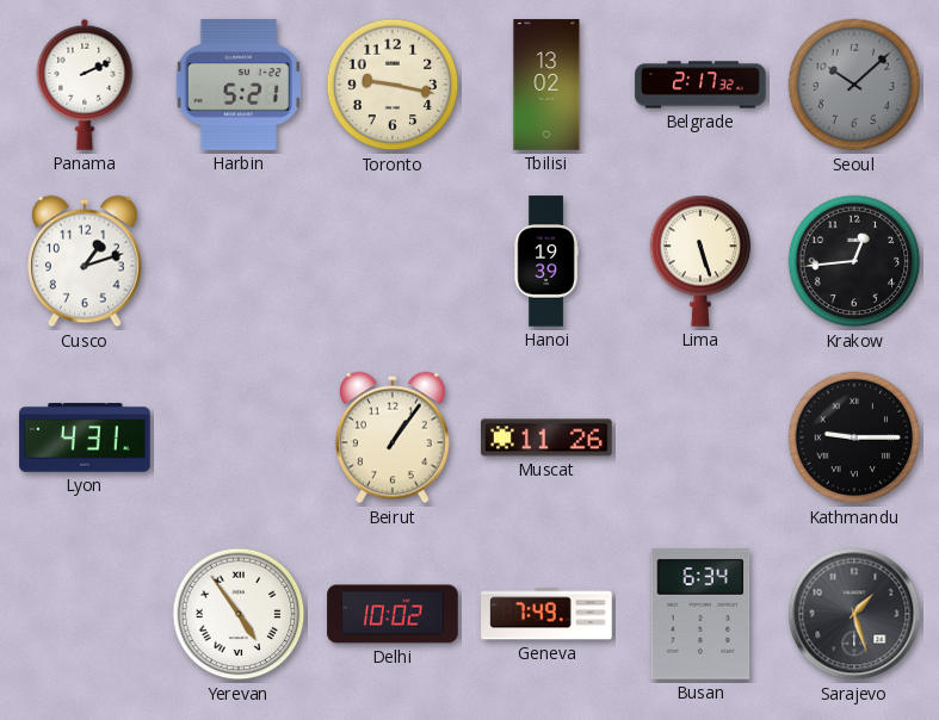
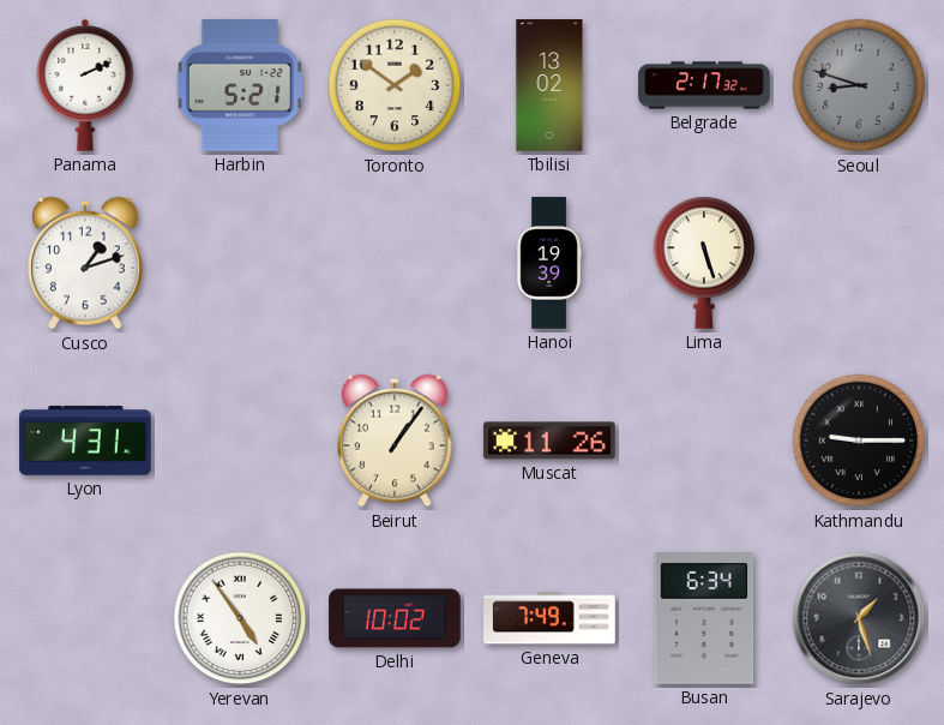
Toronto: 9:17 -> 1:51 (395, 85)
Seoul: 10:08 -> 8:48 (859, 85)
Krakow: 12:44 -> none (854, 261)
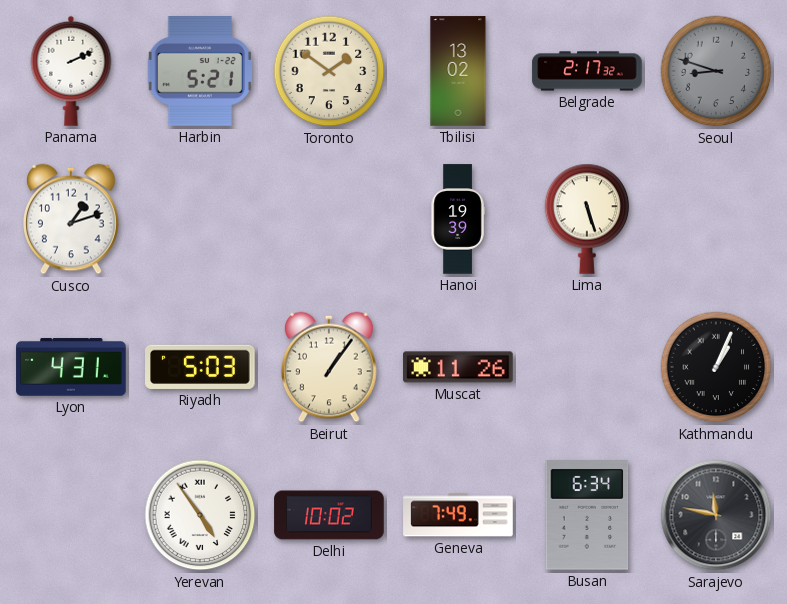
Riyadh: none -> 5:03 (200, 367)
Kathmandu: 9:15 -> 1:04 (716, 367)
Sarajevo: 1:27 -> 11:47 (716, 515)
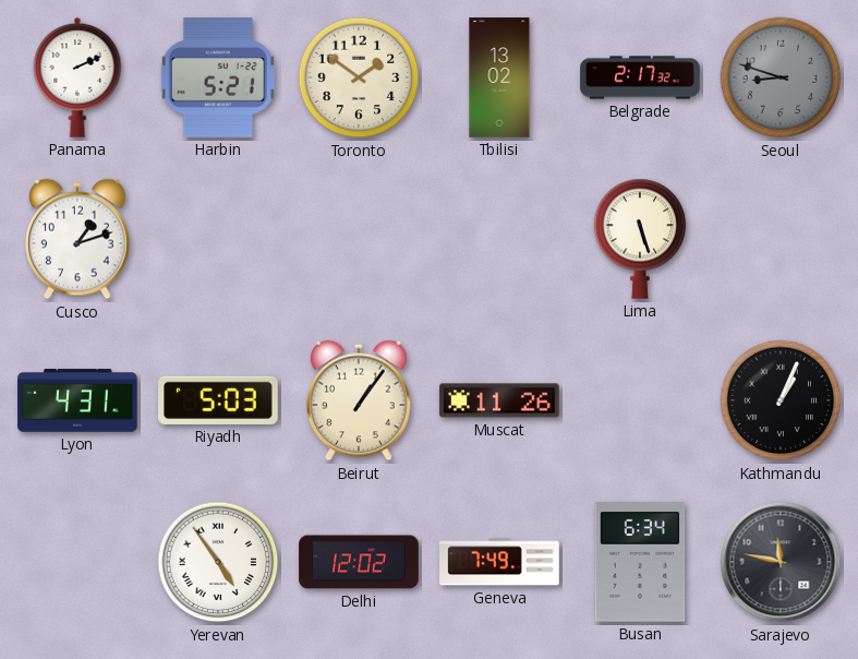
Hanoi: 19:39 -> none (458, 219)
Delhi: 10:02 -> 12:02 (359, 562)
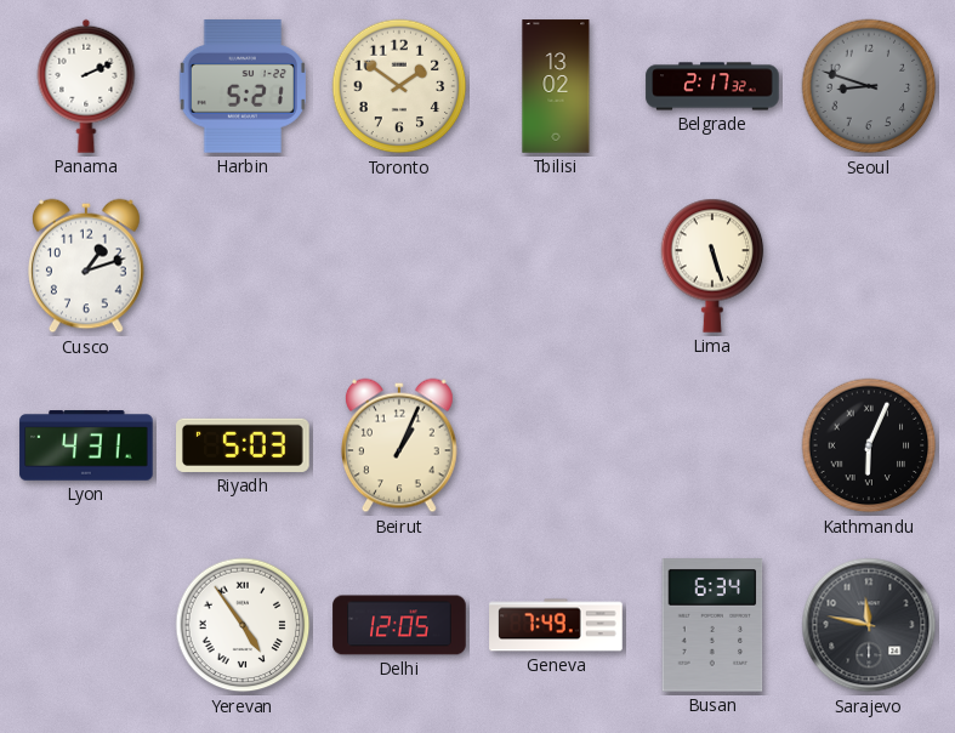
Beirut: 1:06 -> 1:04 (400, 445)
Muscat: 11:26 -> none (499, 400)
Kathmandu: 1:04 -> 6:04 (869, 445)
Delhi: 12:02 -> 12:05 (399, 625)
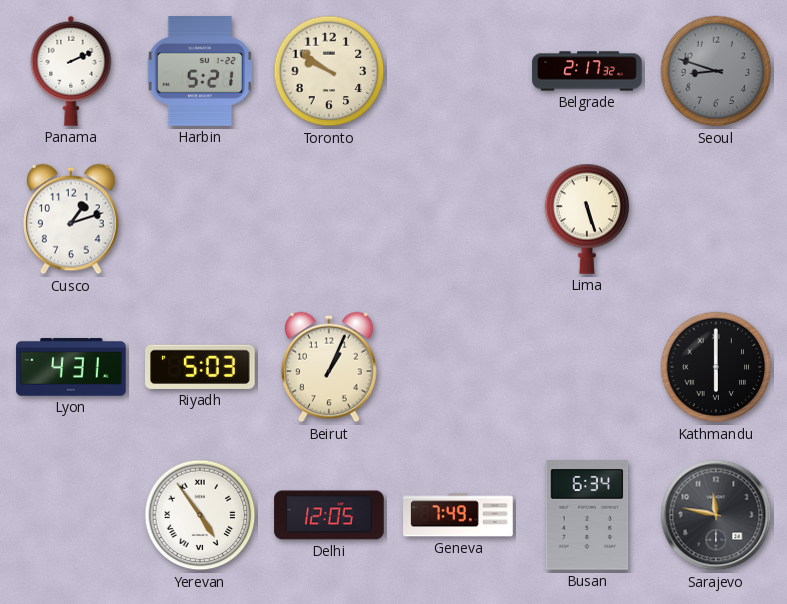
Toronto: 1:51 -> 9:51 (329, 71)
Tbilisi: 13:02 -> none (556, 86)
Kathmandu: 6:04 -> 6:00 (716, 367)
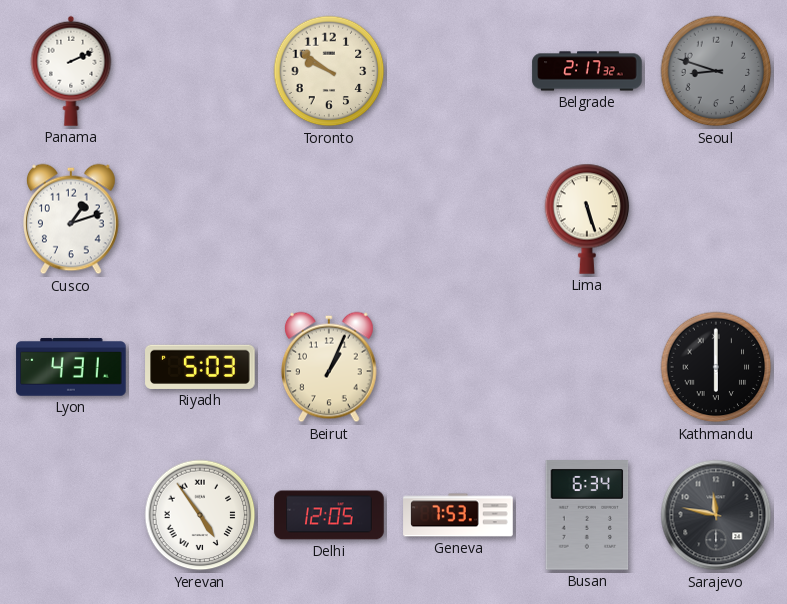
Harbin: 5:21 -> none (200, 71)
Geneva: 7:49 -> 7:53 (458, 515)
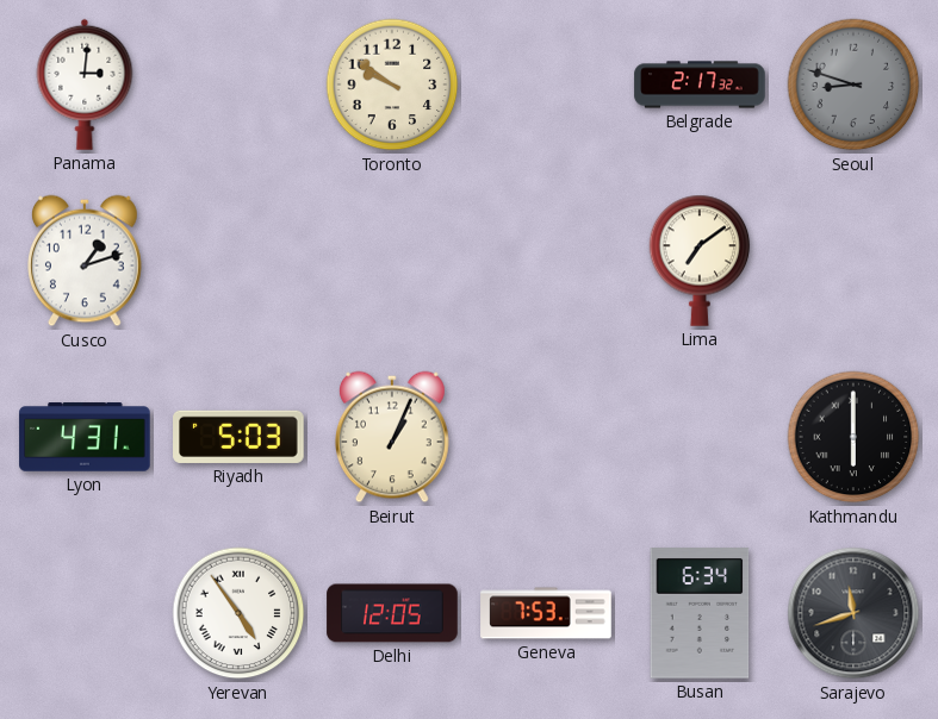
Panama: 2:11 -> 3:01 (85, 85)
Lima: 5:27 -> 7:09 (700, 261)
Sarajevo: 11:47 -> 11:42 (853, 613)
